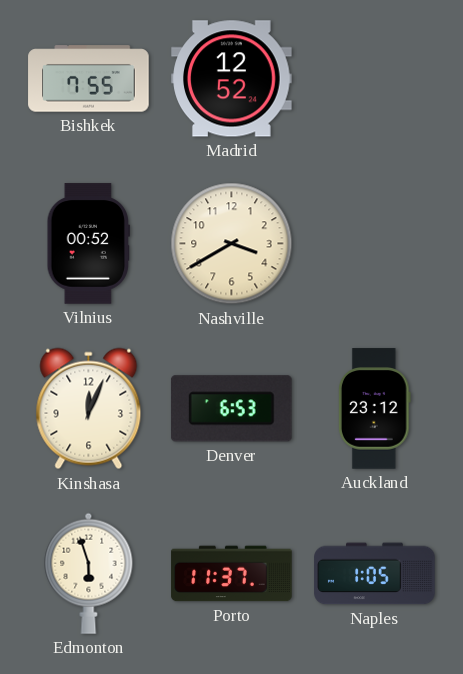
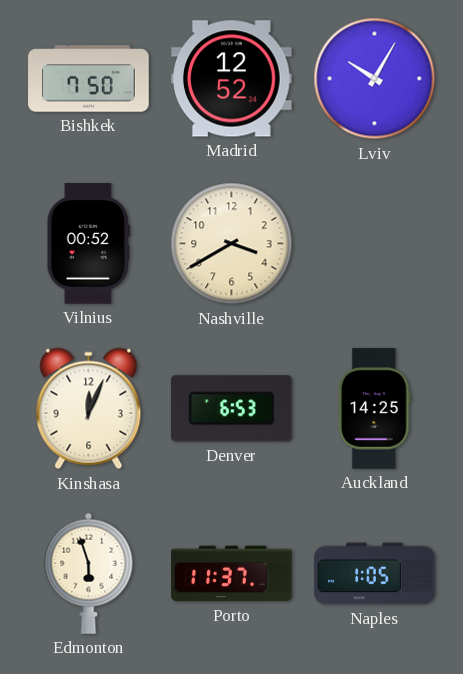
Bishkek: 7:55 -> 7:50 (89, 79)
Lviv: none -> 10:05 (375, 79)
Auckland: 23:12 -> 14:25 (374, 409)
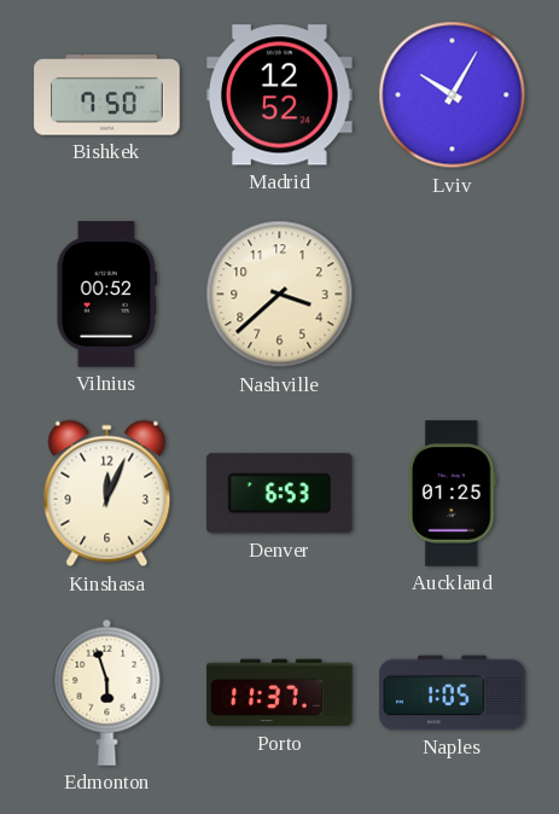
Nashville: 3:40 -> 3:38 (280, 295)
Auckland: 14:25 -> 01:25 (452, 494)
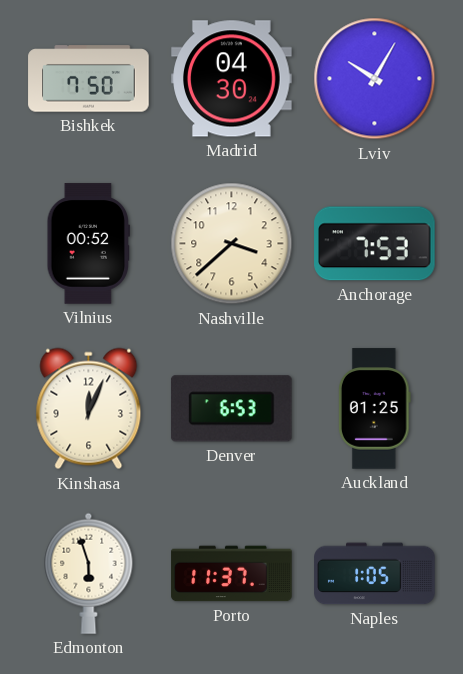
Madrid: 12:52 -> 04:30 (232, 79)
Anchorage: none -> 7:53 (375, 244)
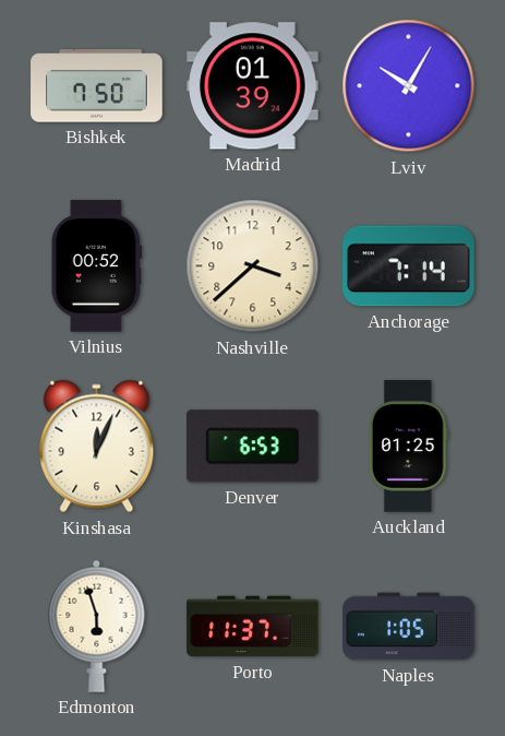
Madrid: 04:30 -> 01:39 (253, 86)
Anchorage: 7:53 -> 7:14 (409, 266)
